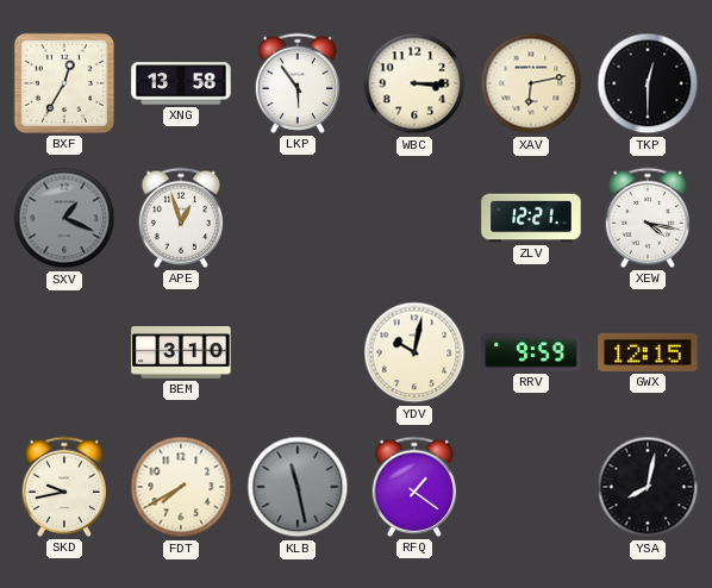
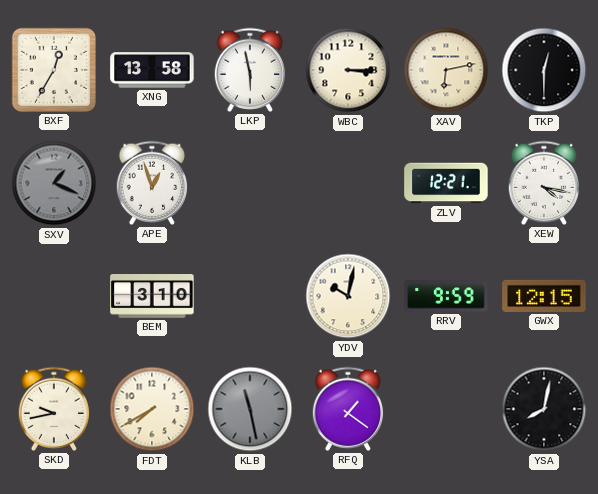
LKP: 5:54 -> 5:58 (250, 70)
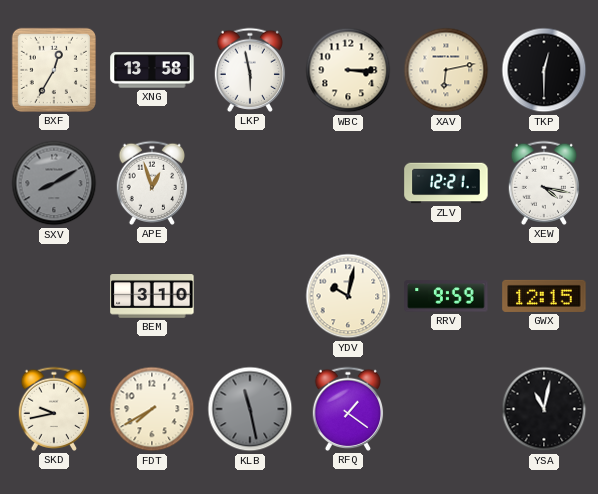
SXV: 1:19 -> 8:10 (54, 183)
YSA: 8:02 -> 11:02 (544, 409)
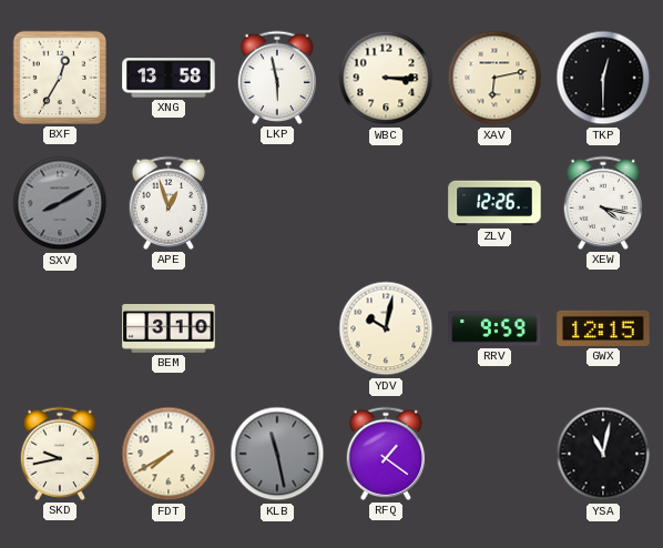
ZLV: 12:21 -> 12:26 (494, 203)
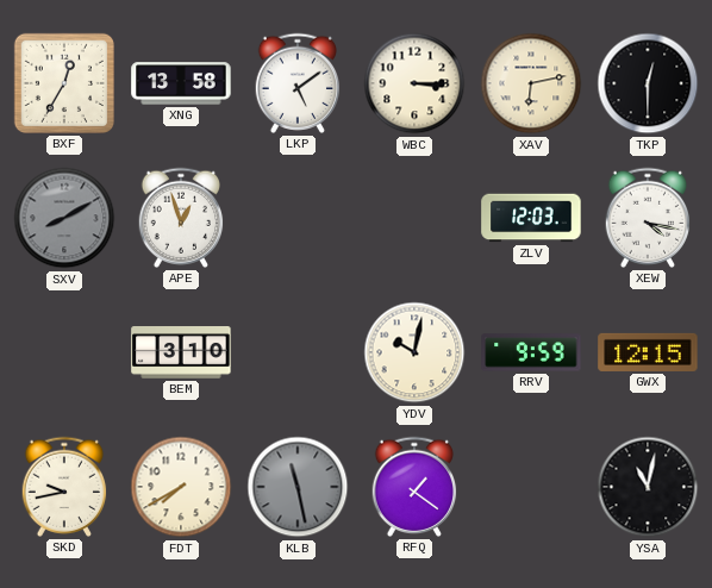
LKP: 5:58 -> 5:09 (298, 83)
ZLV: 12:26 -> 12:03 (531, 218)
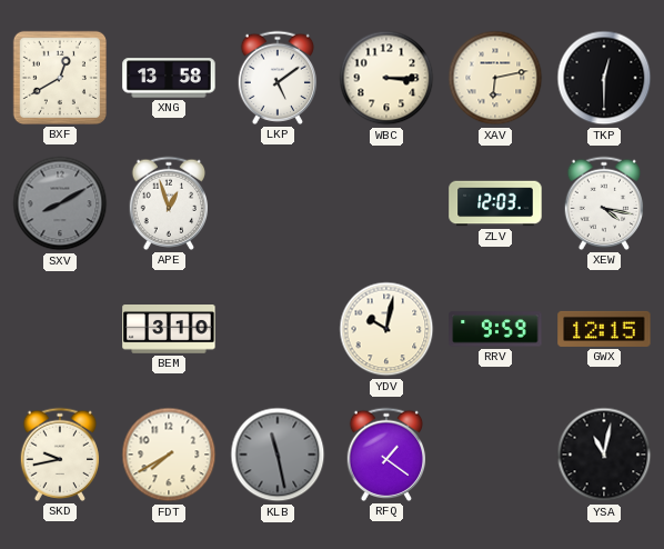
BXF: 12:35 -> 12:40 (60, 78)
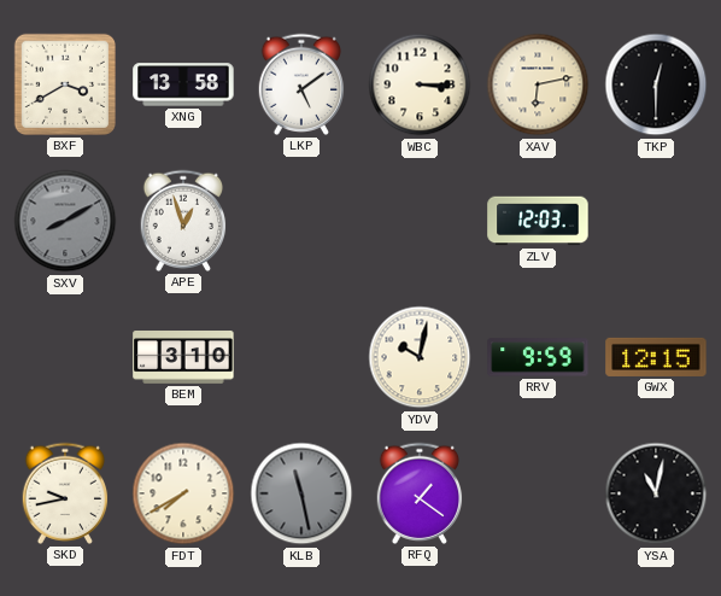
BXF: 12:40 -> 3:40 (65, 84)
XEW: 4:17 -> none (604, 203)
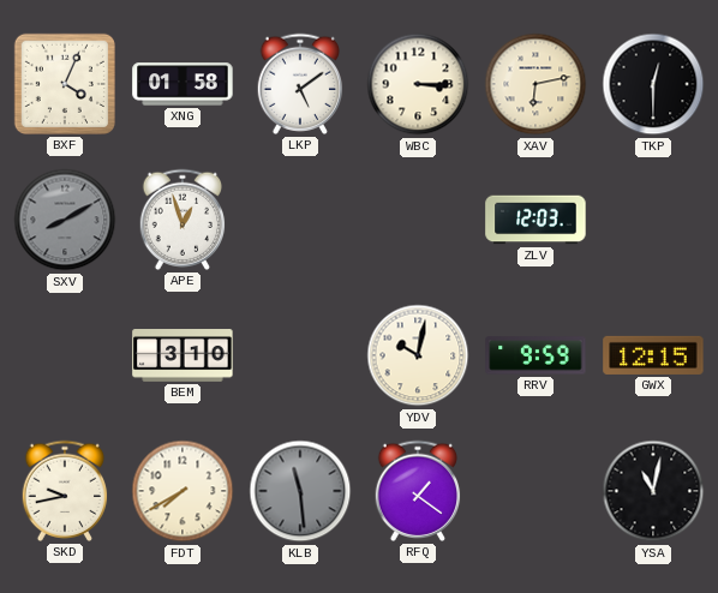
BXF: 3:40 -> 4:04 (65, 84)
XNG: 13:58 -> 01:58 (183, 84)
KLB: 11:28 -> 11:29 (300, 491)
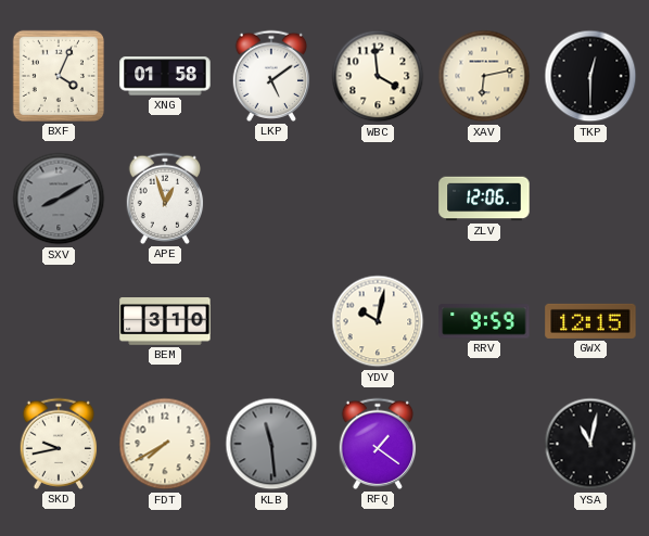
WBC: 3:15 -> 3:59 (378, 76)
ZLV: 12:03 -> 12:06 (484, 199)
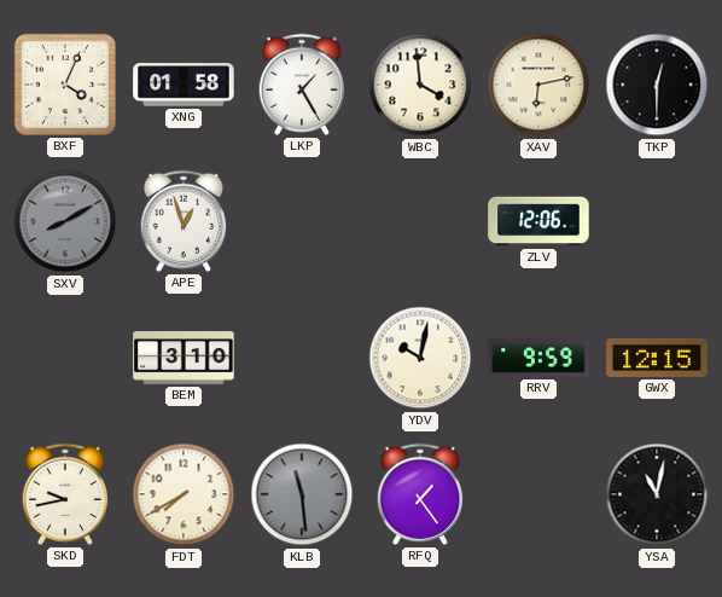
LKP: 5:09 -> 1:25 (302, 85)
RFQ: 1:21 -> 1:24 (420, 494)
